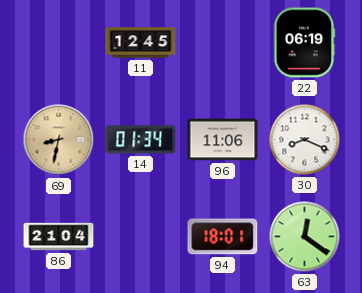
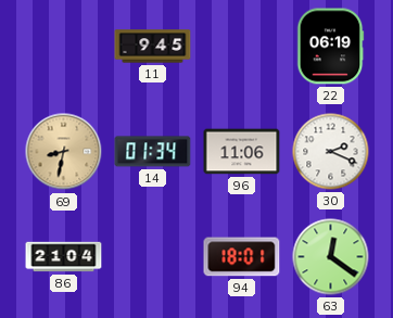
11: 12:45 -> 9:45 (153, 47)
30: 8:19 -> 2:19 (331, 152)
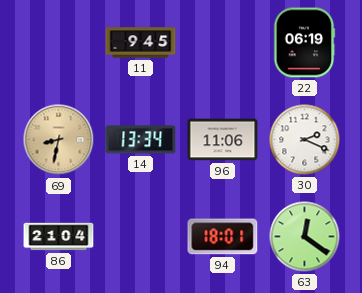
14: 01:34 -> 13:34 (141, 140)
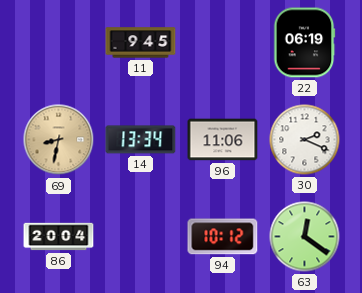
86: 21:04 -> 20:04 (59, 237)
94: 18:01 -> 10:12 (223, 237)
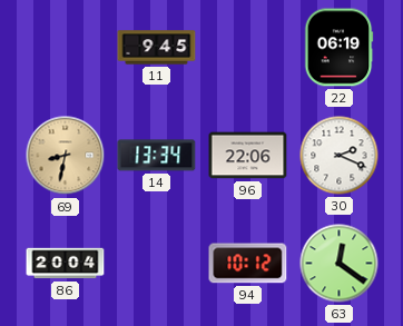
96: 11:06 -> 22:06 (248, 156)
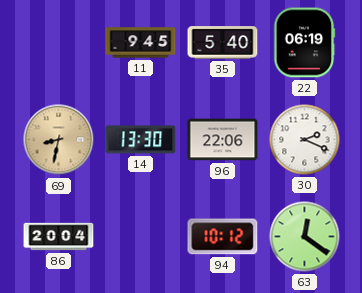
35: none -> 5:40 (223, 43)
14: 13:34 -> 13:30 (141, 140)
